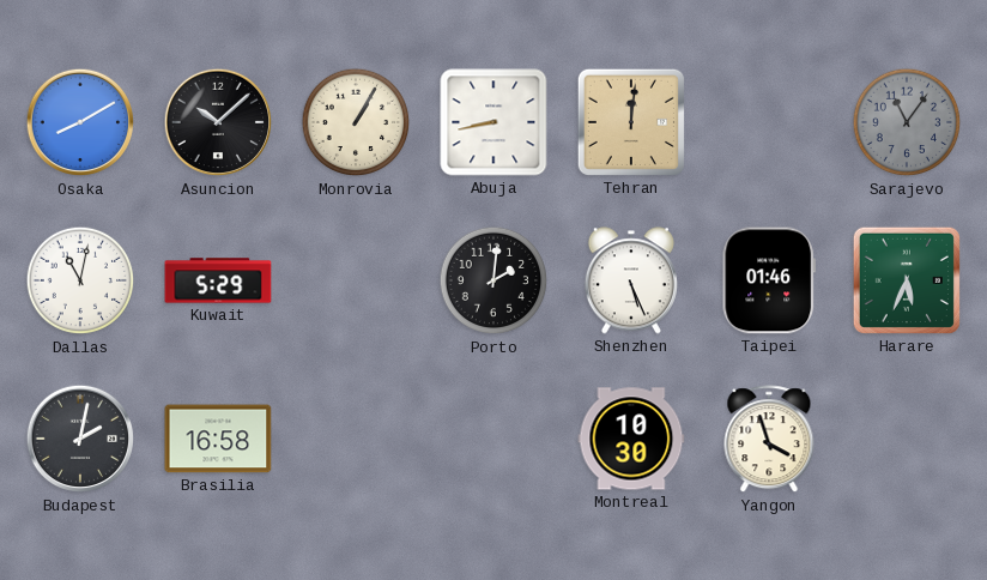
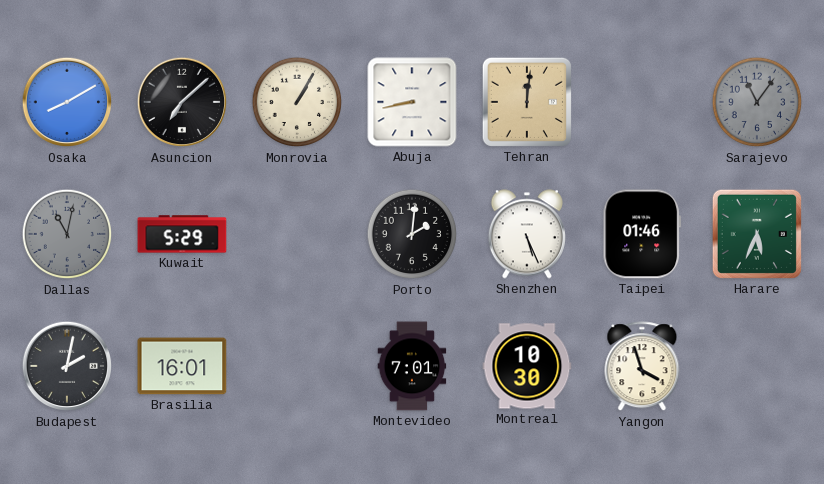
Asuncion: 10:08 -> 7:08 (182, 102)
Dallas dial: white -> grey (67, 234)
Brasilia: 16:58 -> 16:01 (182, 366)
Montevideo: none -> 7:01 (412, 366)
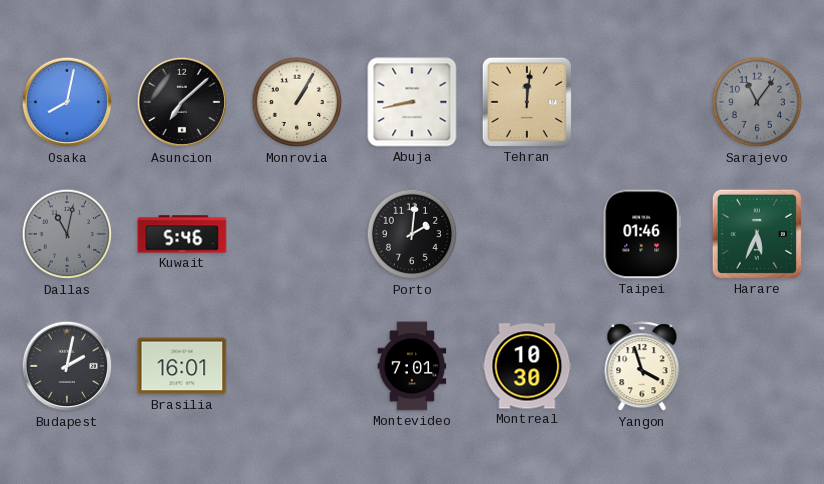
Osaka: 8:10 -> 8:02 (67, 102)
Kuwait: 5:29 -> 5:46 (182, 234)
Shenzhen: 5:26 -> none (527, 234)
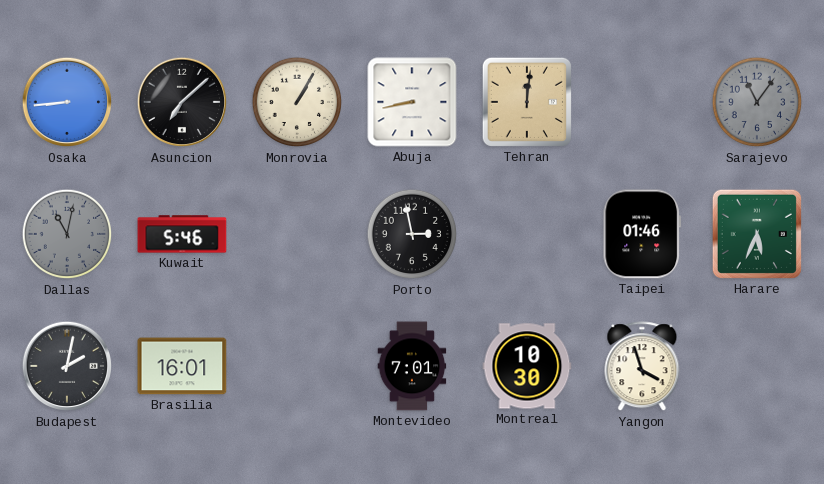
Osaka: 8:02 -> 8:44 (67, 102)
Porto: 2:01 -> 2:58 (412, 234)
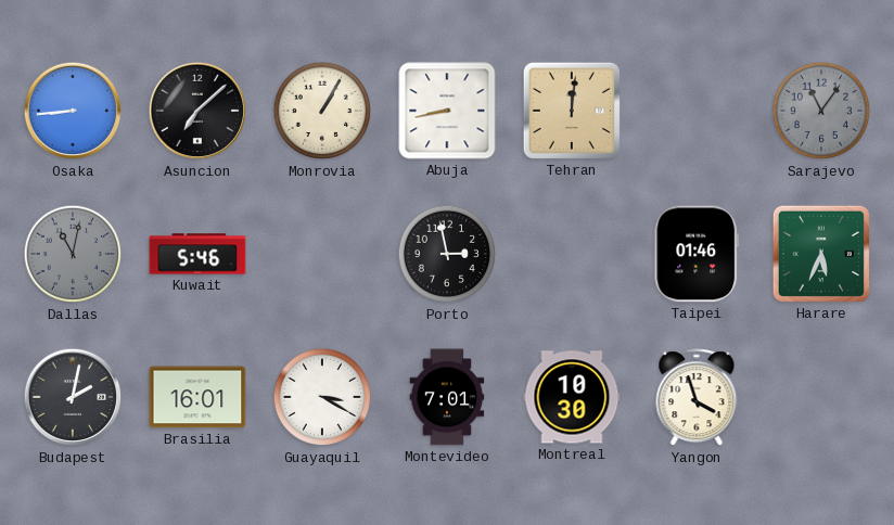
Guayaquil: none -> 3:20 (322, 397)
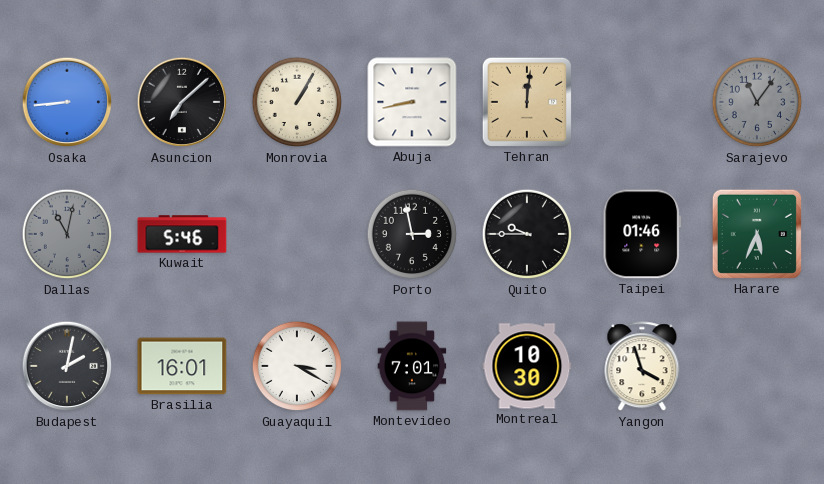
Quito: none -> 9:45 (527, 234)
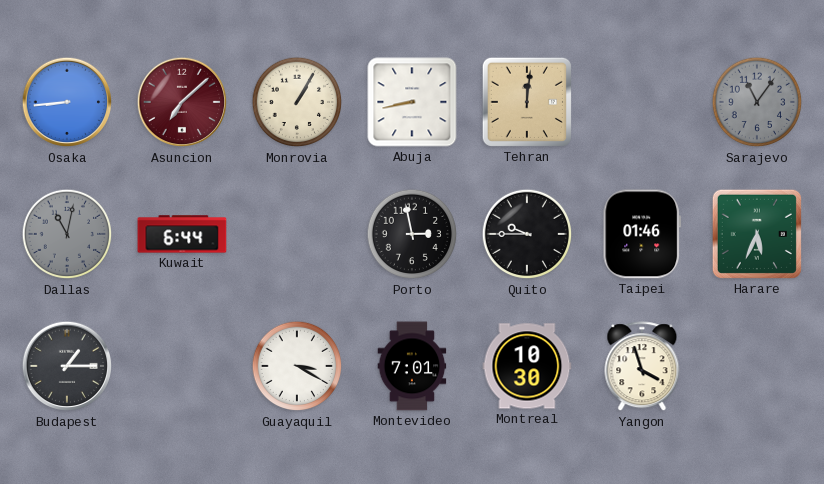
Asuncion dial: black -> burgundy (182, 102)
Kuwait: 5:46 -> 6:44 (182, 234)
Budapest: 2:02 -> 1:15 (67, 366)
Brasilia: 16:01 -> none (182, 366)
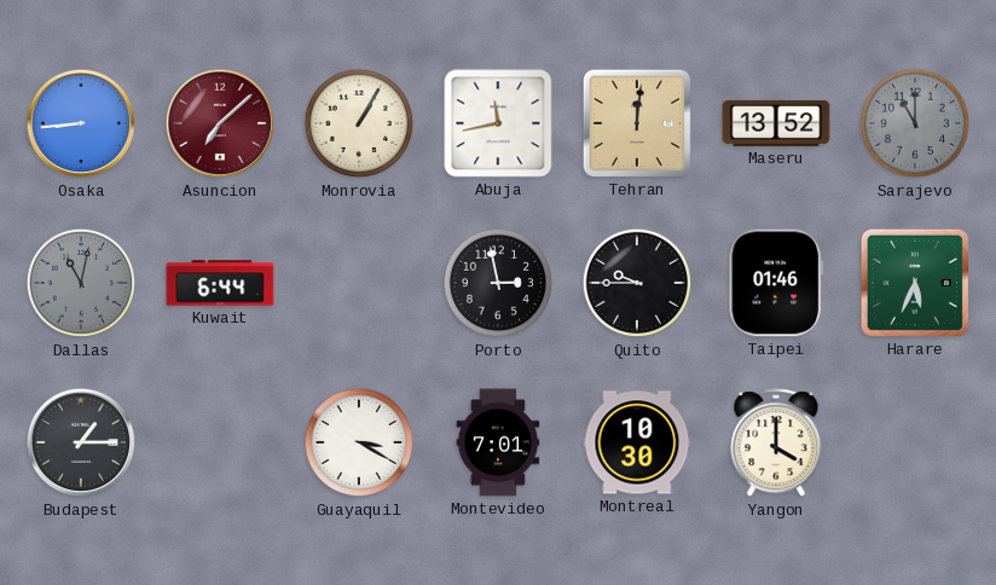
Abuja: 8:43 -> 11:43 (498, 123)
Maseru: none -> 13:52 (776, 123)
Sarajevo: 11:06 -> 11:00 (915, 123)
Yangon: 3:57 -> 4:00 (776, 444)
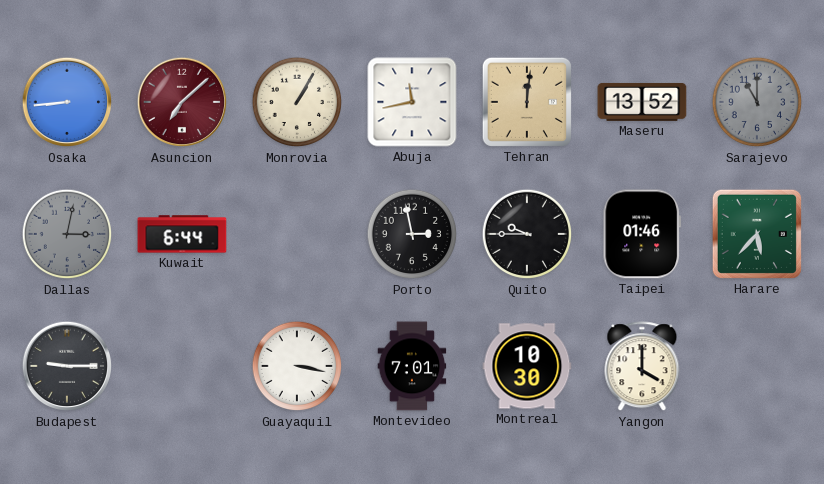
Dallas: 11:02 -> 3:02 (67, 234)
Harare: 5:34 -> 5:37 (757, 234)
Budapest: 1:15 -> 9:15 (67, 366)
Guayaquil: 3:20 -> 3:17 (297, 366)
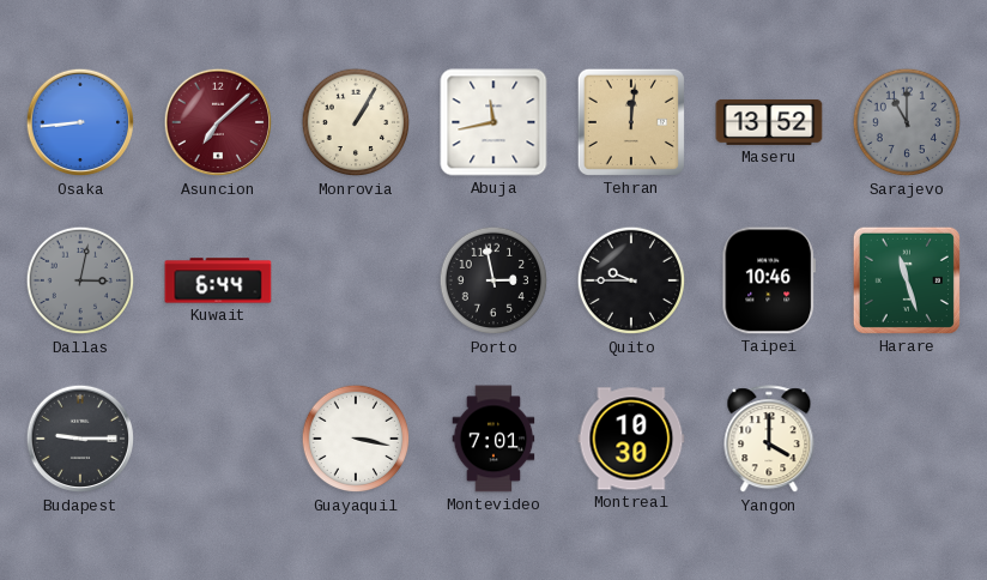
Taipei: 01:46 -> 10:46 (769, 280)
Harare: 5:37 -> 11:27 (907, 280)
